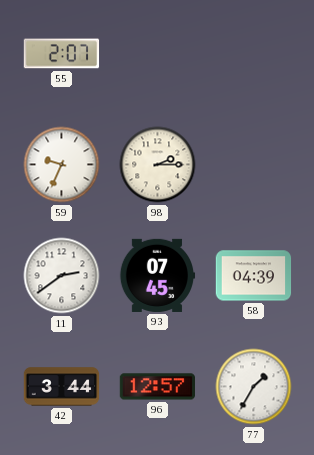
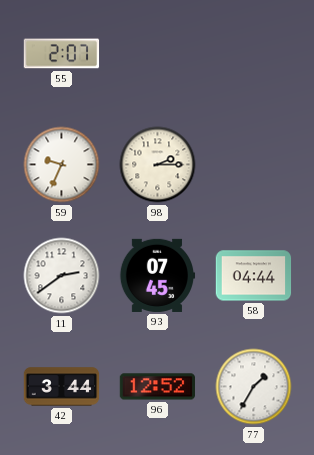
58: 04:39 -> 04:44 (254, 276)
96: 12:57 -> 12:52 (158, 387)
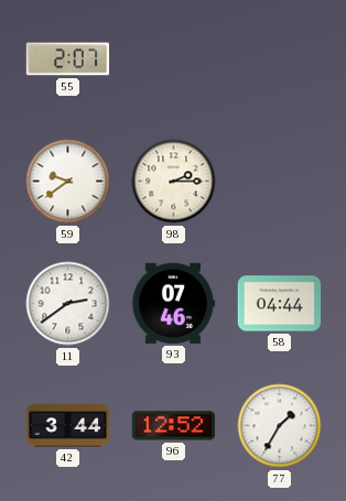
59: 9:34 -> 9:39 (68, 182)
93: 07:45 -> 07:46 (173, 303)
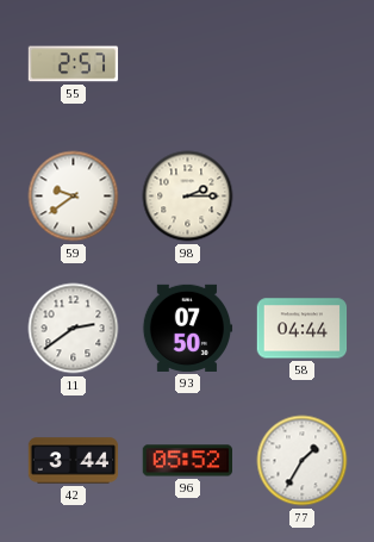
55: 2:07 -> 2:57 (74, 64)
93: 07:46 -> 07:50 (187, 328)
96: 12:52 -> 05:52 (188, 461)
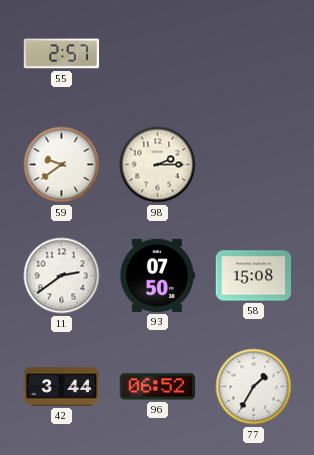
58: 04:44 -> 15:08 (254, 276)
96: 05:52 -> 06:52 (158, 387)
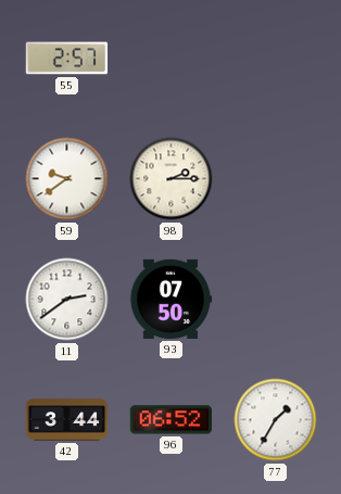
58: 15:08 -> none (254, 276)
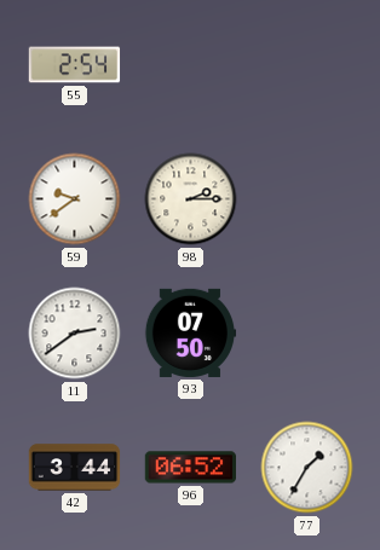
55: 2:57 -> 2:54 (75, 65)
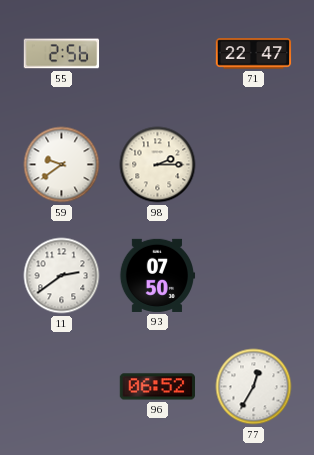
55: 2:54 -> 2:56 (62, 54)
71: none -> 22:47 (254, 54)
42: 3:44 -> none (75, 468)
77: 1:35 -> 12:35 (254, 387)
